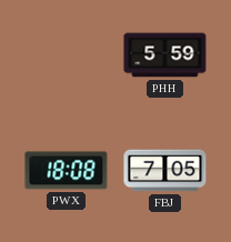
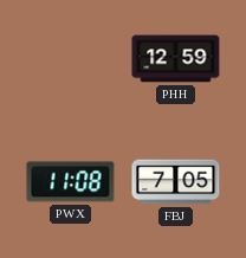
PHH: 5:59 -> 12:59 (176, 59)
PWX: 18:08 -> 11:08 (71, 182)
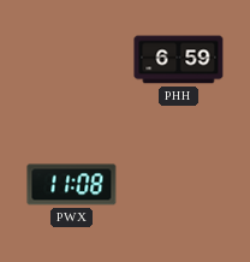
PHH: 12:59 -> 6:59 (179, 60)
FBJ: 7:05 -> none (176, 182)
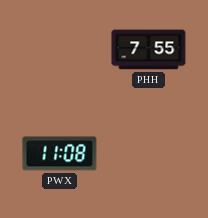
PHH: 6:59 -> 7:55 (149, 50)
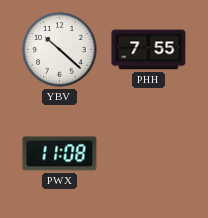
YBV: none -> 10:22 (60, 50)
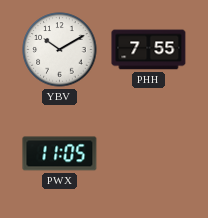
YBV: 10:22 -> 10:10 (60, 50)
PWX: 11:08 -> 11:05 (60, 154)
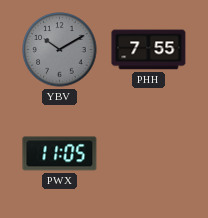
YBV dial: white -> grey (60, 50)
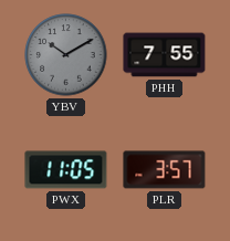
PLR: none -> 3:57 (165, 170)
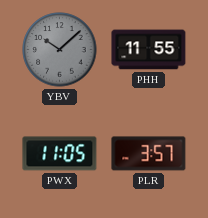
YBV: 10:10 -> 10:08 (60, 50)
PHH: 7:55 -> 11:55 (149, 50)
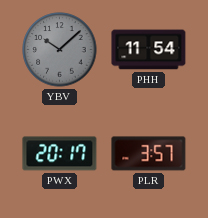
PHH: 11:55 -> 11:54 (149, 50)
PWX: 11:05 -> 20:17 (60, 154)
